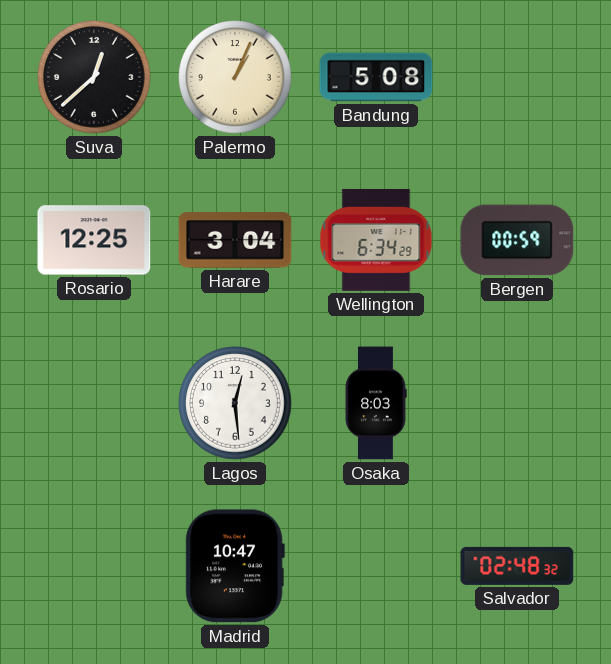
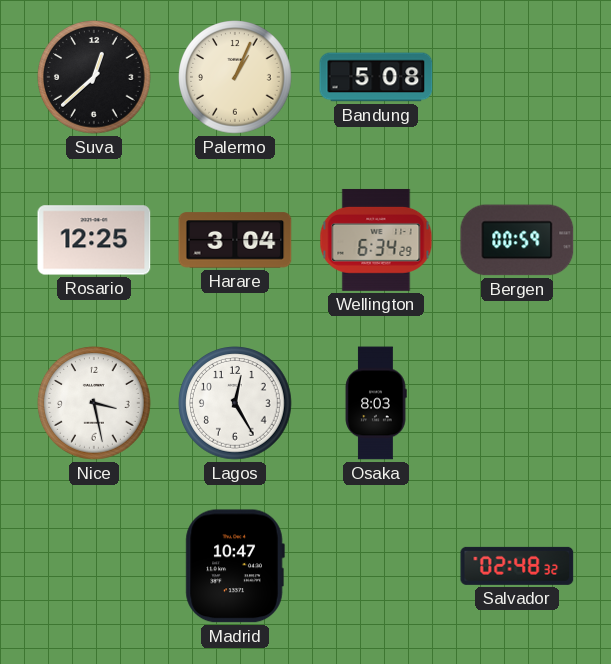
Nice: none -> 3:28 (94, 403)
Lagos: 12:29 -> 12:25 (235, 403)
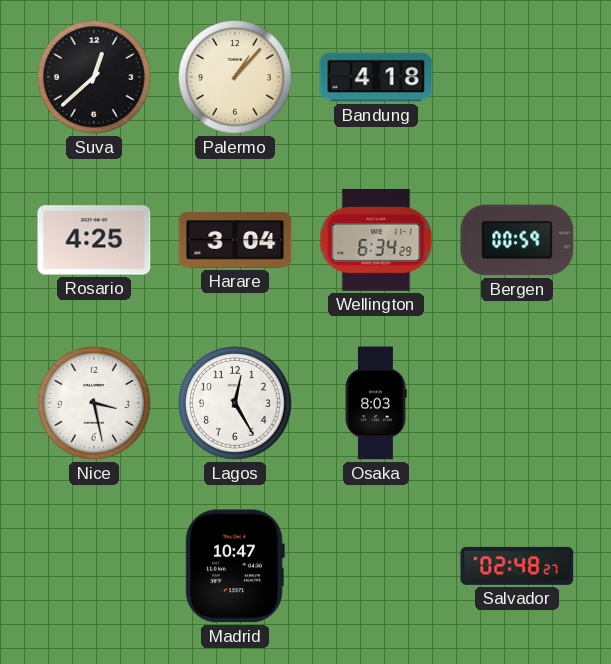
Palermo: 1:04 -> 1:07 (235, 77)
Bandung: 5:08 -> 4:18 (376, 77)
Rosario: 12:25 -> 4:25 (94, 240)
Salvador: 02:48:32 -> 02:48:27 (517, 566)
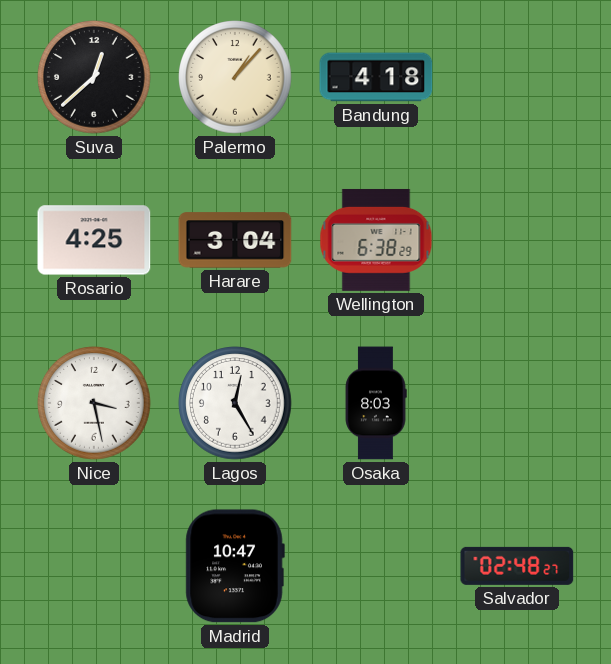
Wellington: 6:34 -> 6:38 (376, 240)
Bergen: 00:59 -> none (517, 240)
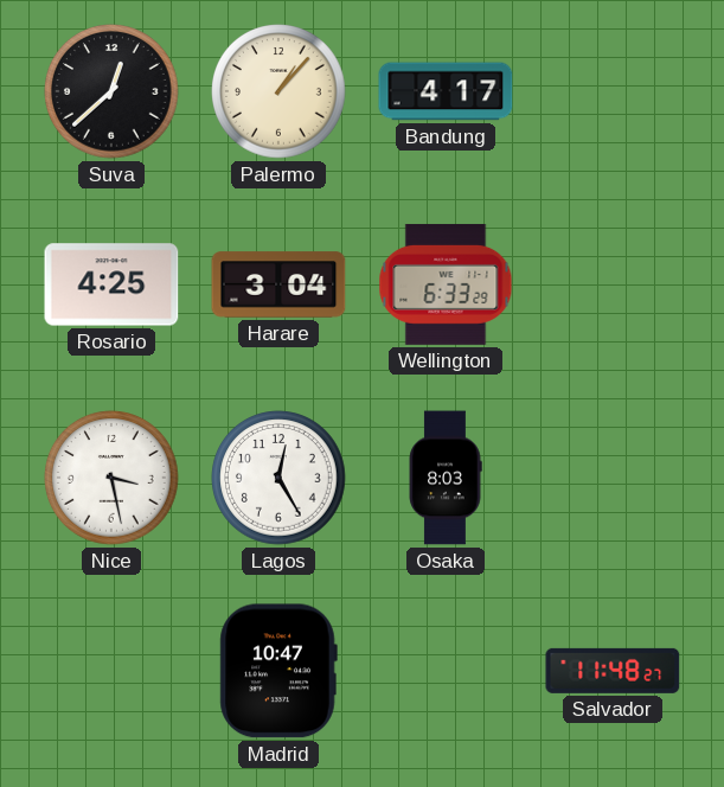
Bandung: 4:18 -> 4:17 (446, 91)
Wellington: 6:38 -> 6:33 (446, 284)
Salvador: 02:48 -> 11:48 (613, 671)
